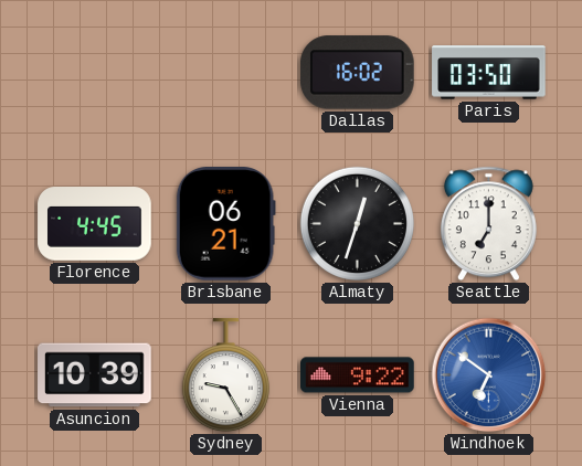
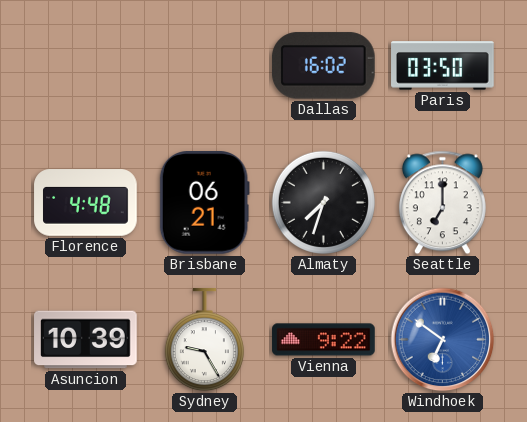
Florence: 4:45 -> 4:48 (86, 203)
Almaty: 12:33 -> 7:33 (323, 202)
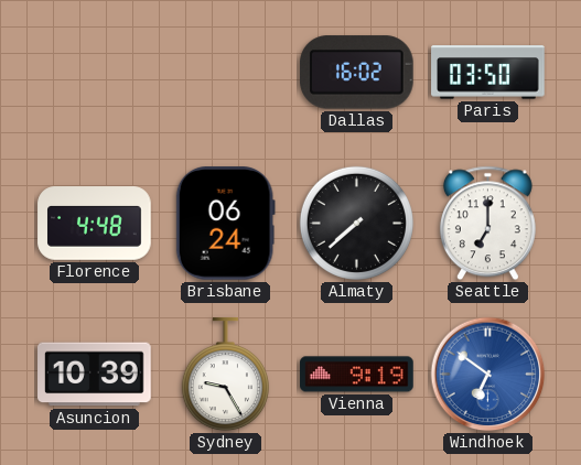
Brisbane: 06:21 -> 06:24 (225, 224)
Almaty: 7:33 -> 7:38 (356, 223)
Vienna: 9:22 -> 9:19 (357, 375)
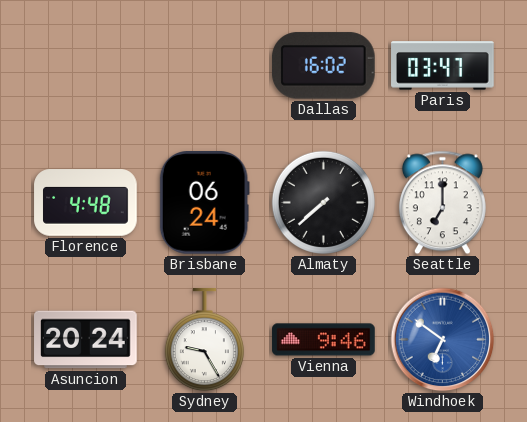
Paris: 03:50 -> 03:47 (443, 66)
Asuncion: 10:39 -> 20:24 (86, 340)
Vienna: 9:19 -> 9:46 (324, 340)
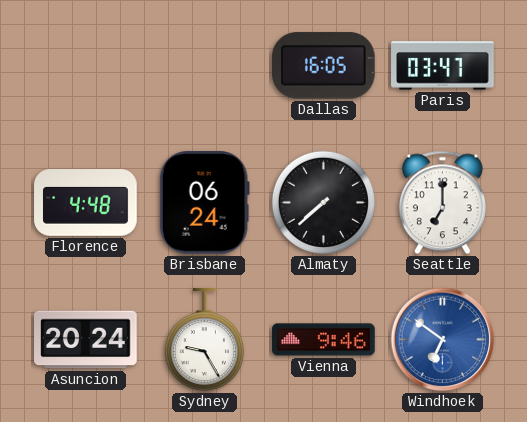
Dallas: 16:02 -> 16:05 (324, 66)
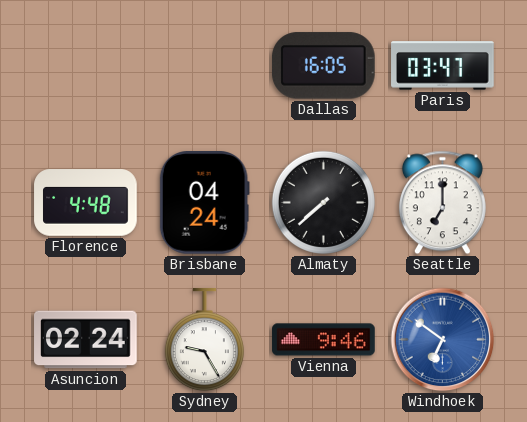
Brisbane: 06:24 -> 04:24 (204, 203)
Asuncion: 20:24 -> 02:24 (86, 340)
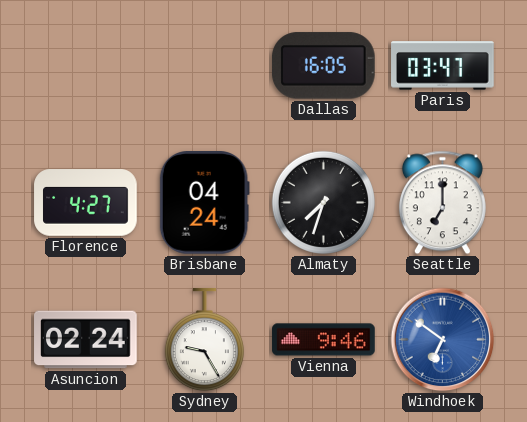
Florence: 4:48 -> 4:27 (86, 203)
Almaty: 7:38 -> 7:33 (323, 202)
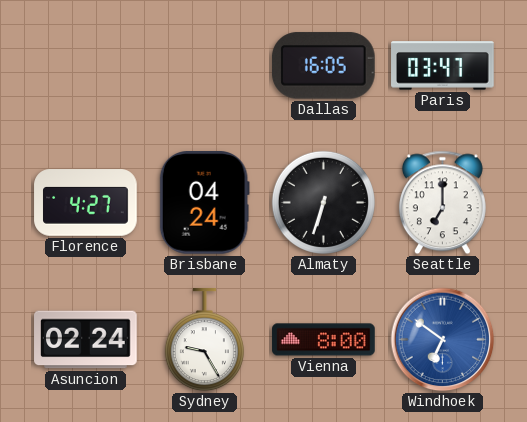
Almaty: 7:33 -> 6:33 (323, 202)
Vienna: 9:46 -> 8:00 (324, 340)
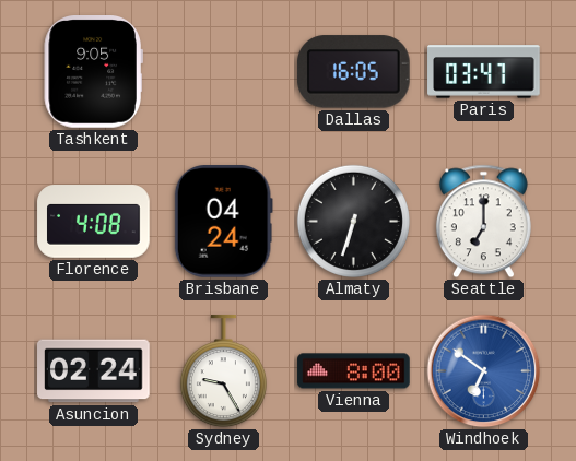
Tashkent: none -> 9:05 (93, 72)
Florence: 4:27 -> 4:08 (94, 222)
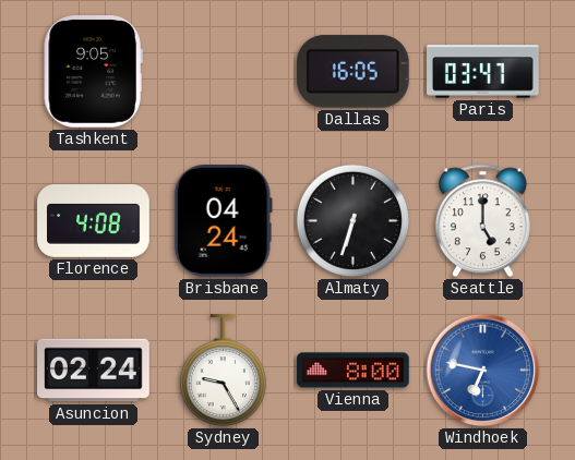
Seattle: 7:00 -> 5:00 (482, 221)
Windhoek: 6:51 -> 6:47 (483, 371)
